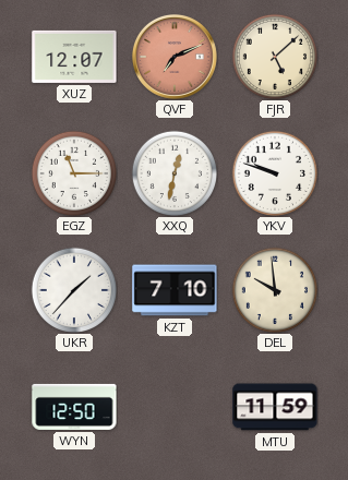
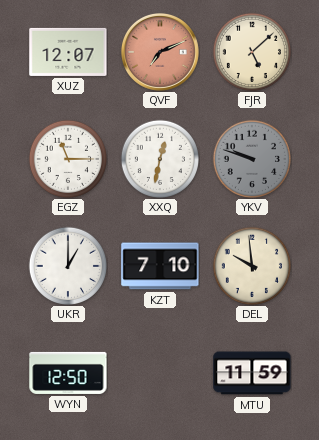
YKV dial: white -> grey (251, 158)
UKR: 1:37 -> 1:00 (67, 265)
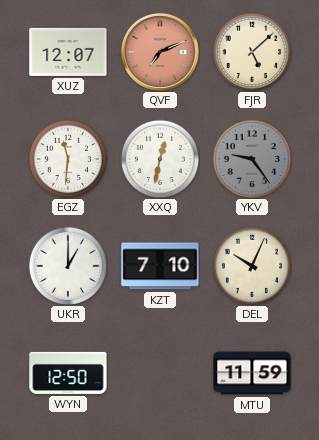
EGZ: 11:15 -> 11:31 (67, 158)
YKV: 9:48 -> 9:24 (251, 158)
DEL: 9:59 -> 10:04 (251, 265)
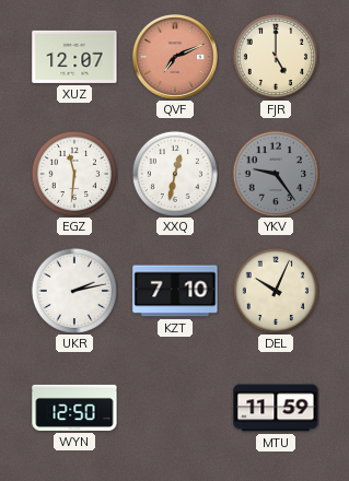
FJR: 5:08 -> 5:00 (275, 56)
UKR: 1:00 -> 2:13 (73, 290)
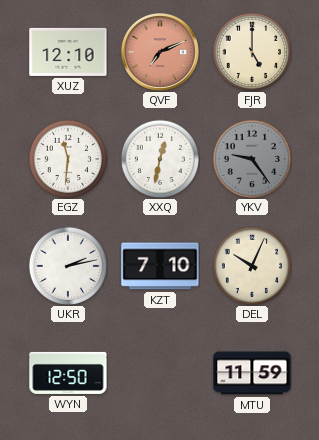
XUZ: 12:07 -> 12:10 (68, 52)
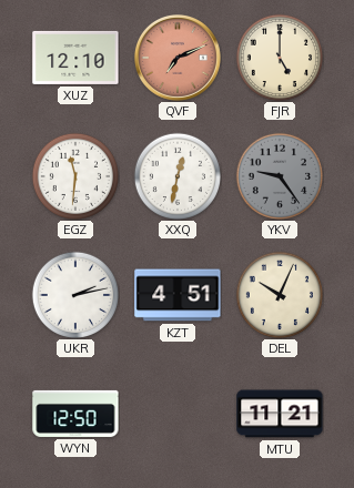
KZT: 7:10 -> 4:51 (178, 295)
MTU: 11:59 -> 11:21 (280, 414)
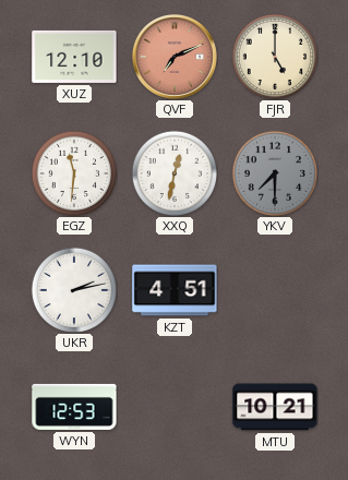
YKV: 9:24 -> 7:30 (274, 172)
DEL: 10:04 -> none (279, 294)
WYN: 12:50 -> 12:53 (74, 407)
MTU: 11:21 -> 10:21 (275, 407)
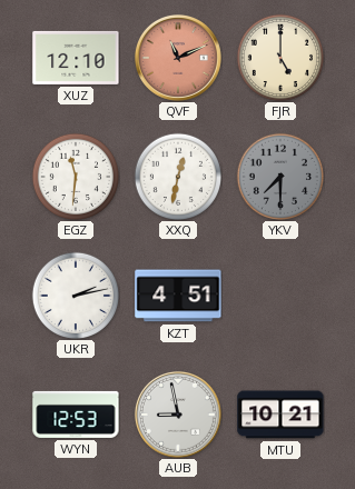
QVF: 7:11 -> 11:11 (178, 58)
AUB: none -> 8:58 (178, 415)
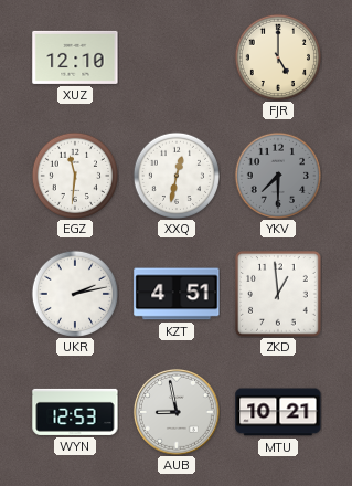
QVF: 11:11 -> none (178, 58)
ZKD: none -> 12:59 (278, 294)
